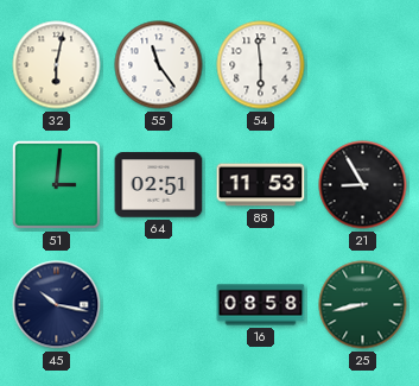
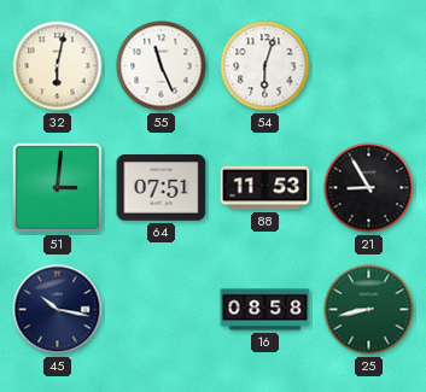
55: 11:24 -> 11:26 (162, 66)
54: 5:59 -> 6:03 (265, 66)
64: 02:51 -> 07:51 (162, 188)
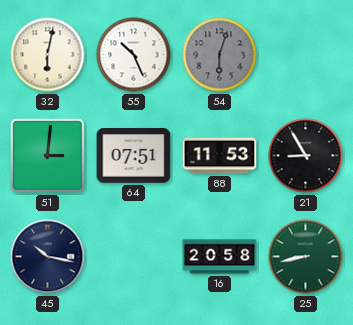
55: 11:26 -> 10:26 (134, 55)
54 dial: white -> grey (220, 55)
16: 08:58 -> 20:58 (220, 257)
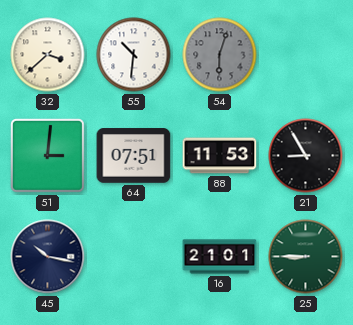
32: 6:02 -> 3:38 (48, 55)
55: 10:26 -> 10:31 (134, 55)
16: 20:58 -> 21:01 (220, 257)
25: 8:43 -> 8:45 (306, 257)
